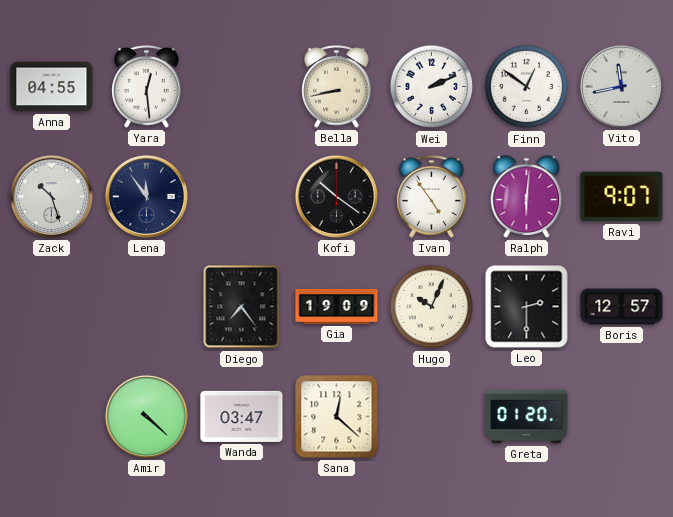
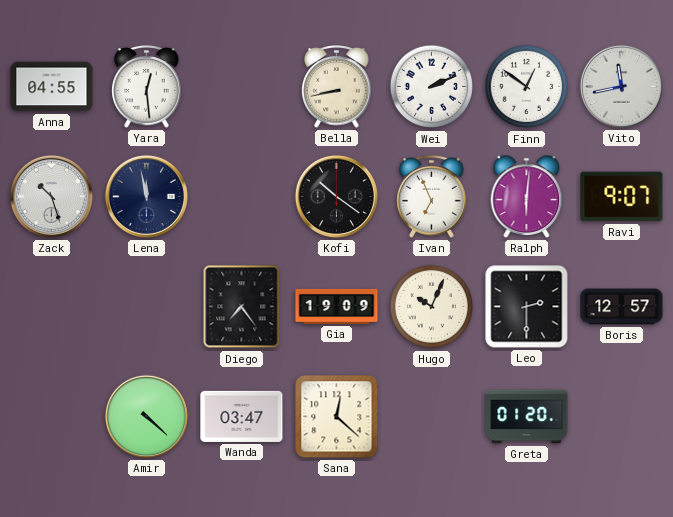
Lena: 11:54 -> 11:58 (146, 196)
Ivan: 4:54 -> 6:56 (432, 197)
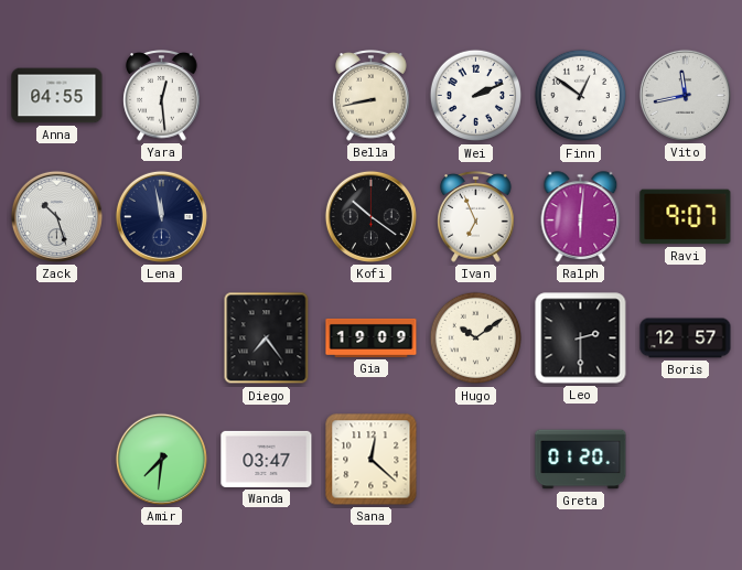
Hugo: 10:04 -> 10:09 (475, 338)
Amir: 4:22 -> 7:31 (161, 459)
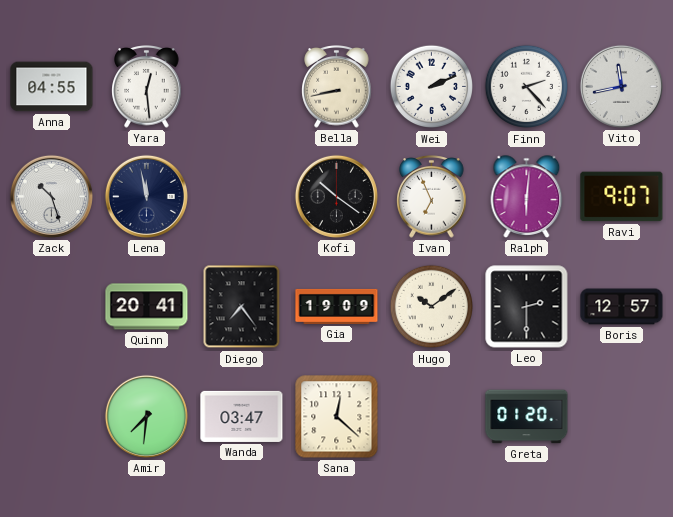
Finn: 12:51 -> 2:23 (526, 87)
Quinn: none -> 20:41 (147, 307)
